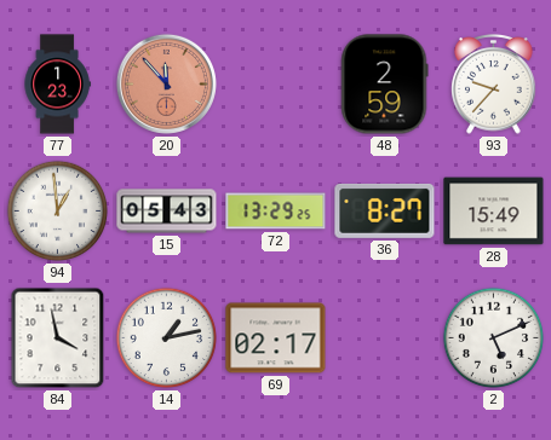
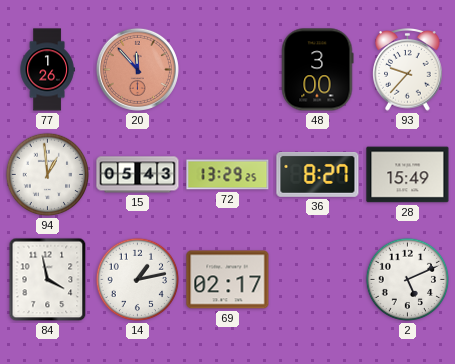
77: 1:23 -> 1:26 (47, 70)
48: 2:59 -> 3:00 (318, 70)
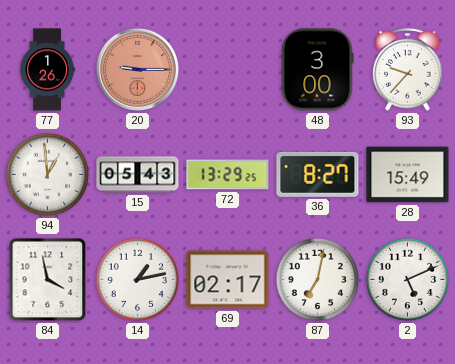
20: 11:53 -> 9:15 (137, 69)
87: none -> 7:02 (318, 280)
